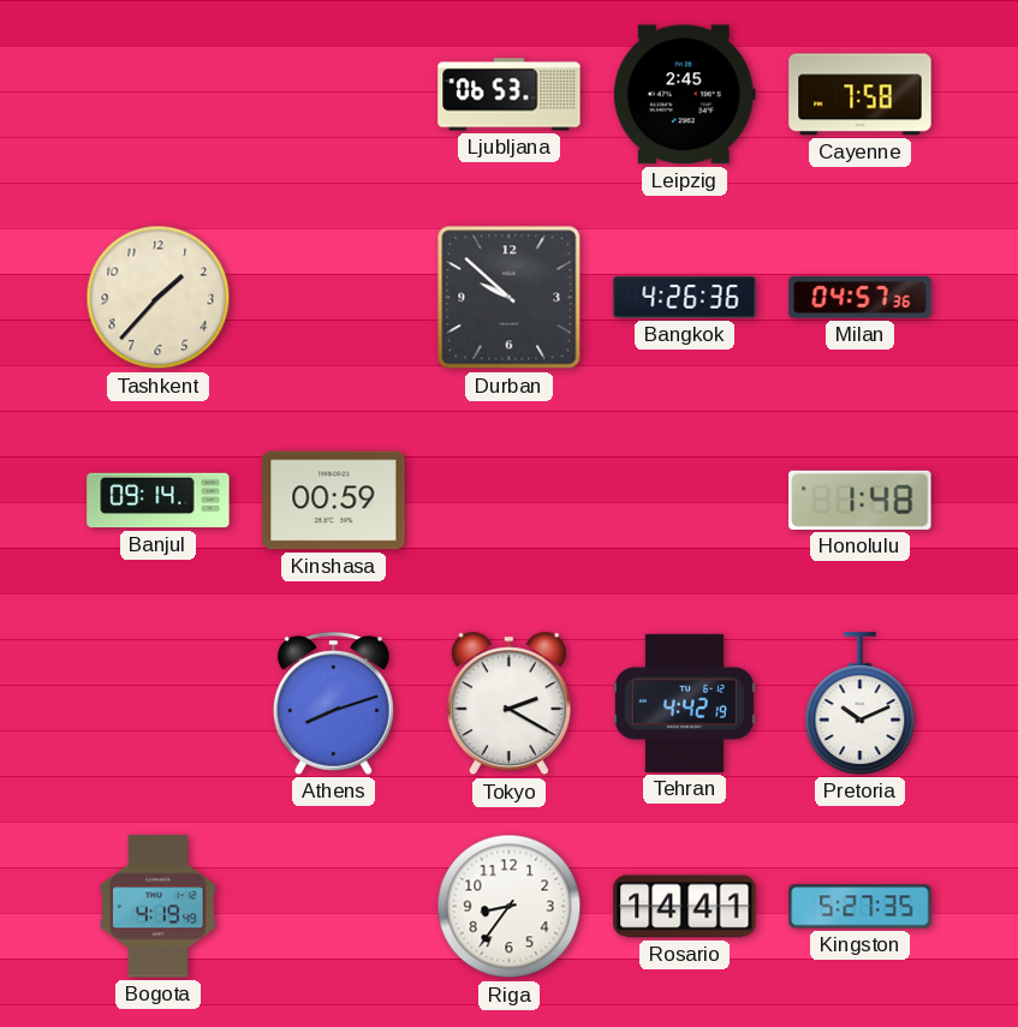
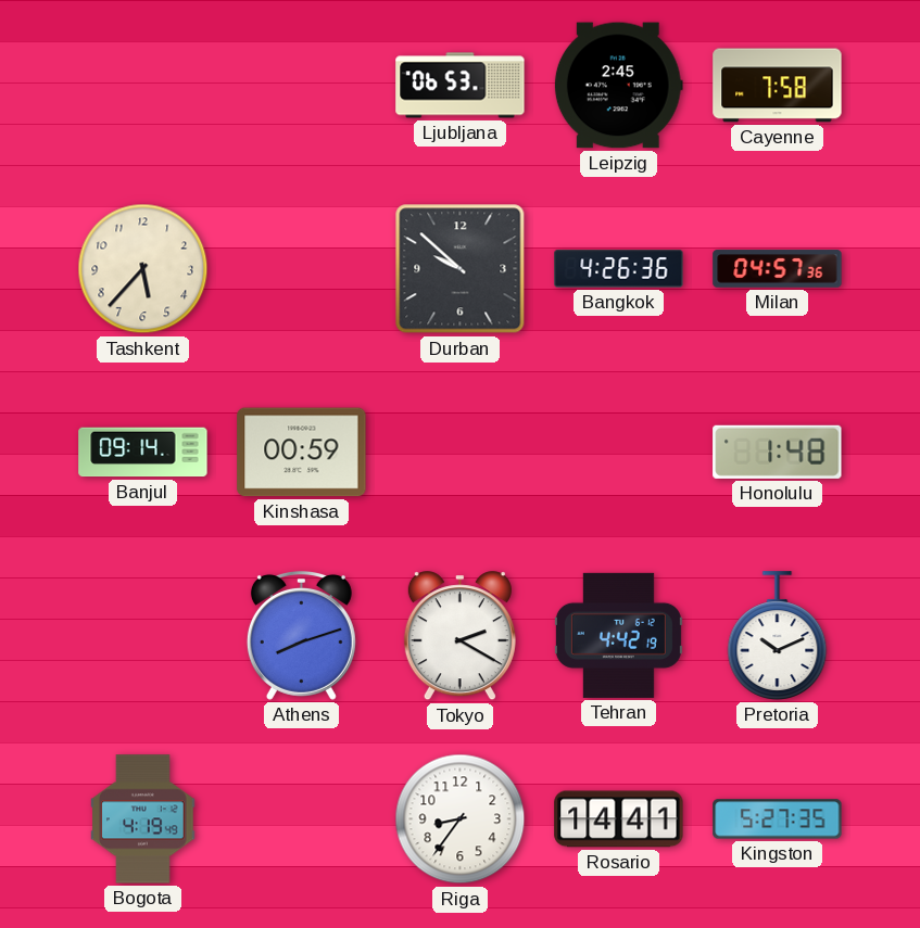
Tashkent: 1:37 -> 5:37 (143, 269)
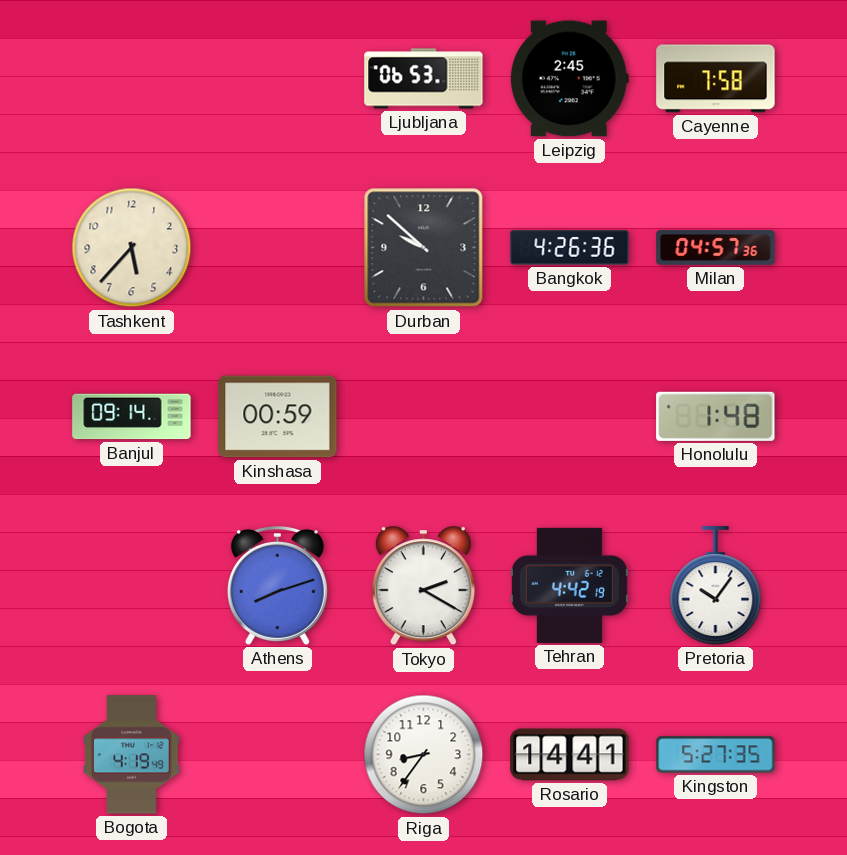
Pretoria: 10:11 -> 10:06 (716, 586)
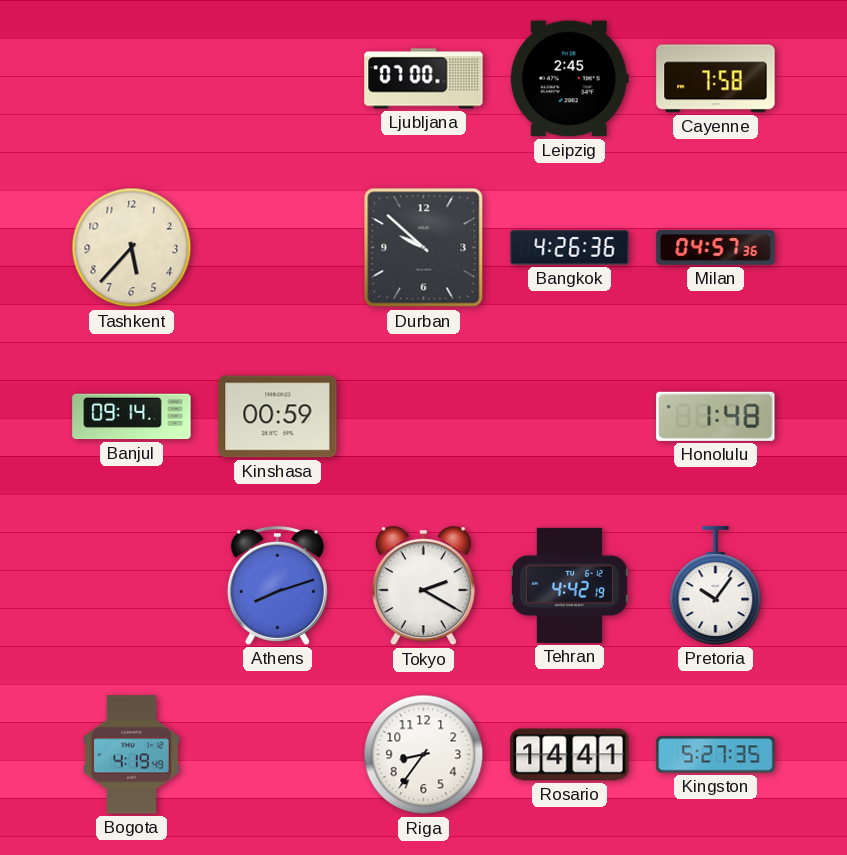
Ljubljana: 06:53 -> 07:00 (424, 79)
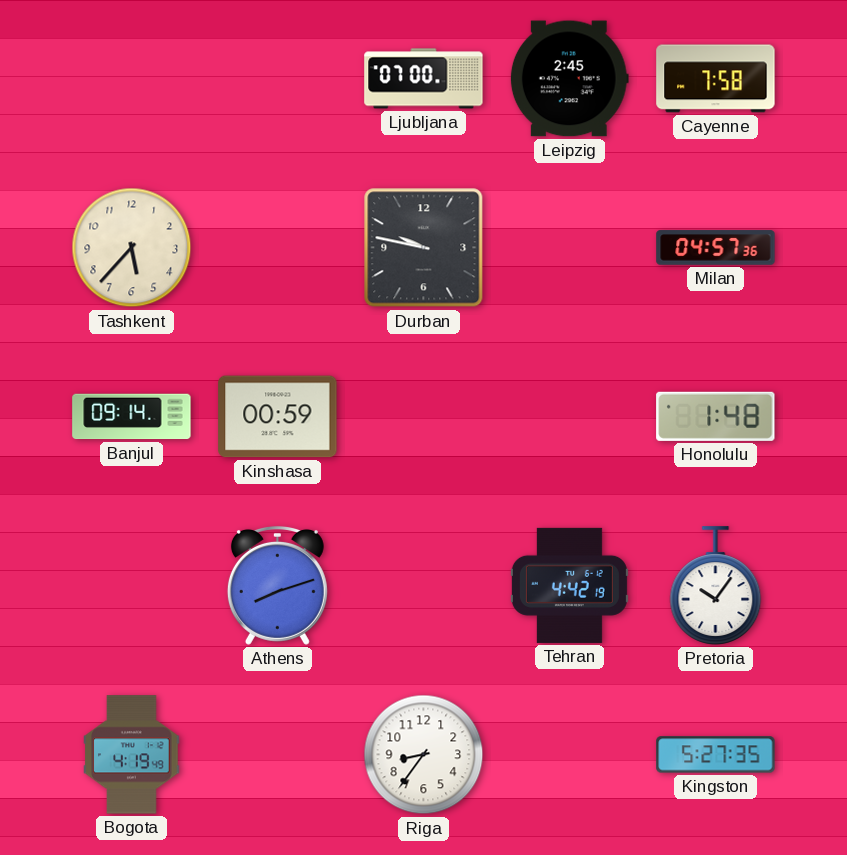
Durban: 9:52 -> 9:47 (424, 248)
Bangkok: 4:26 -> none (570, 248)
Tokyo: 2:20 -> none (423, 586)
Rosario: 14:41 -> none (570, 755)
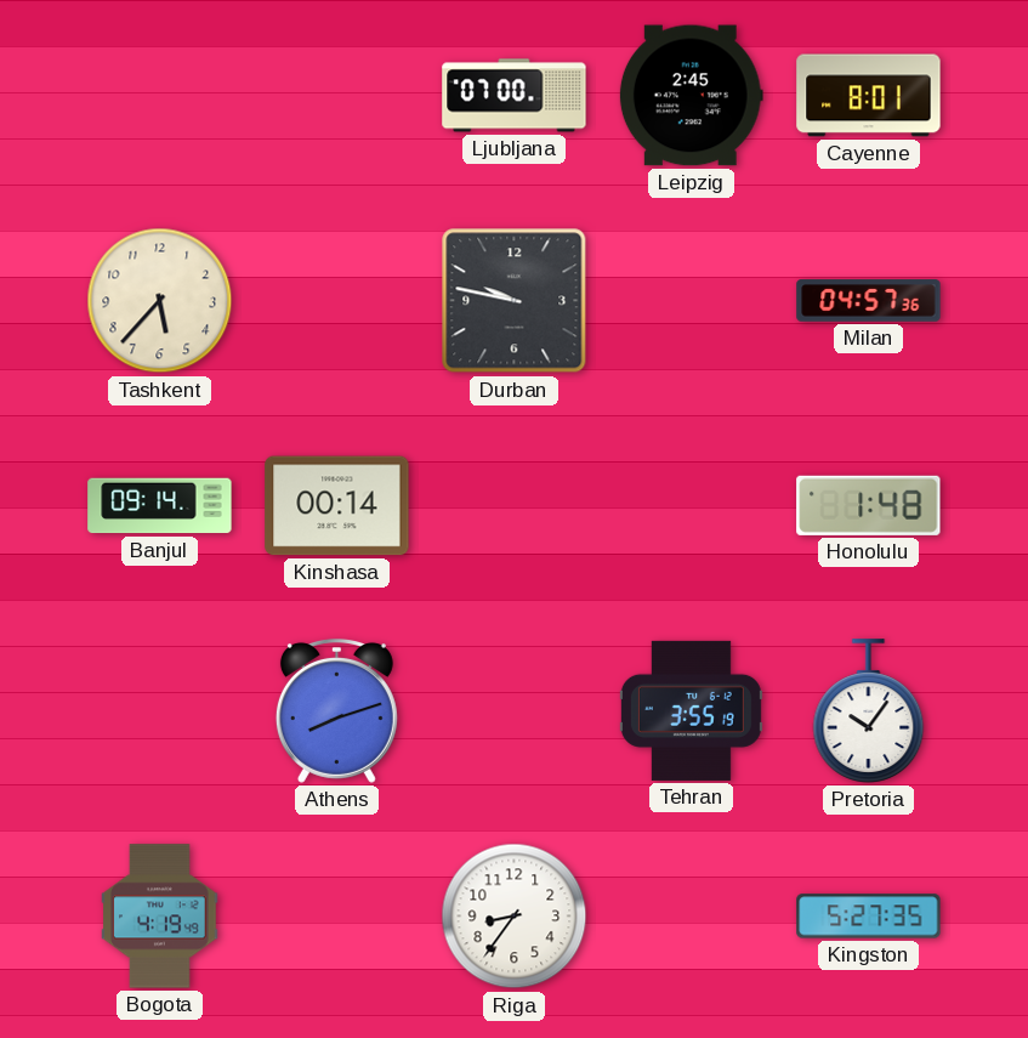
Cayenne: 7:58 -> 8:01 (869, 96)
Kinshasa: 00:59 -> 00:14 (337, 506)
Tehran: 4:42 -> 3:55 (691, 710)
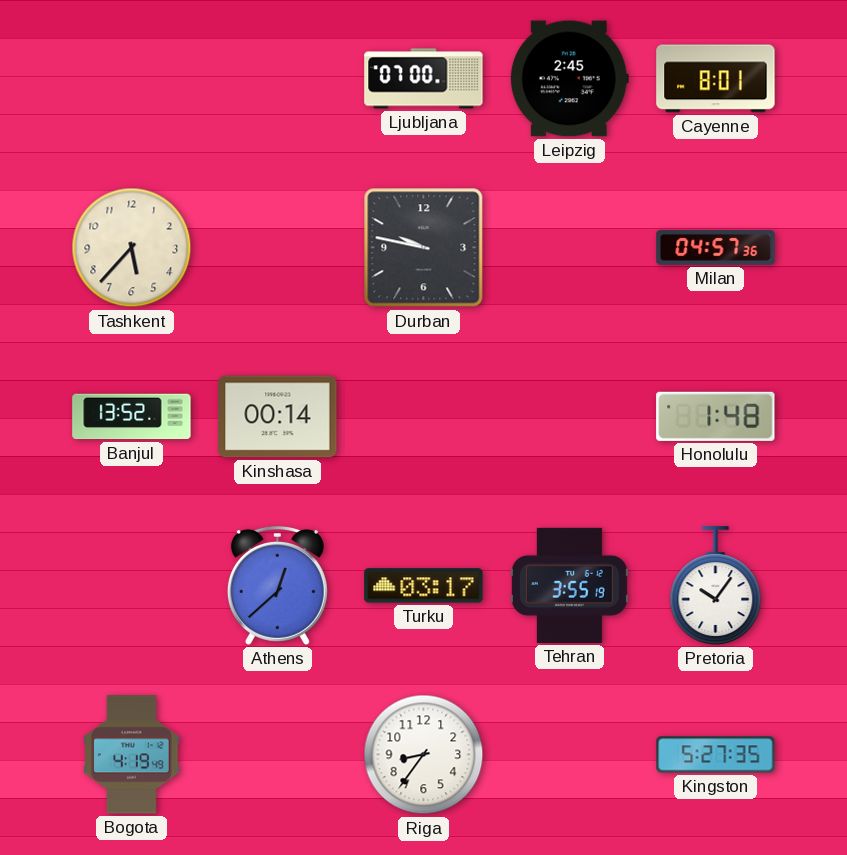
Banjul: 09:14 -> 13:52 (132, 417)
Athens: 8:12 -> 12:38 (277, 585)
Turku: none -> 03:17 (424, 586)
